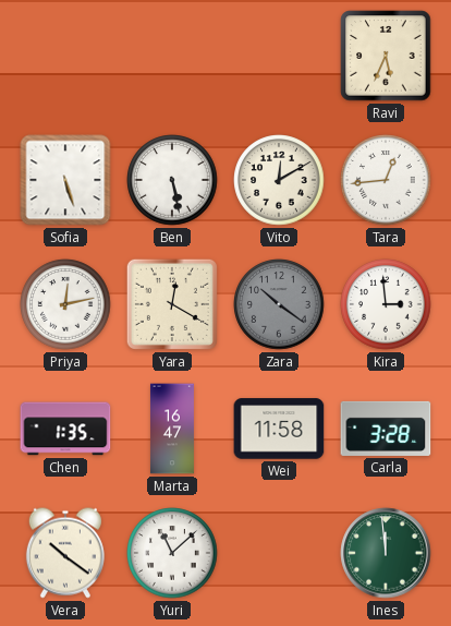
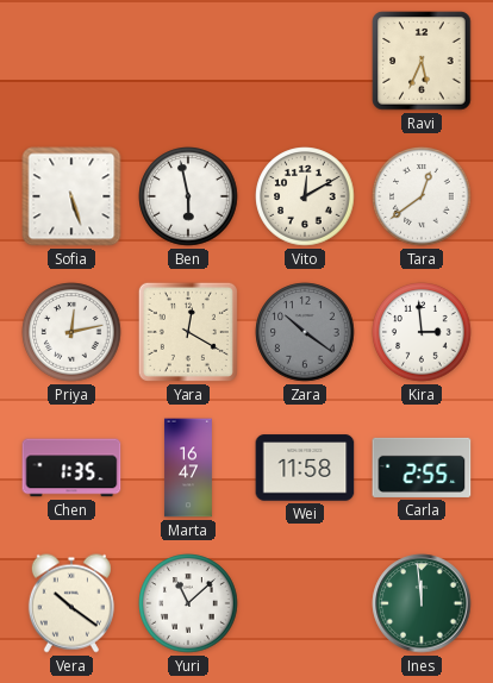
Ben: 5:28 -> 5:58 (188, 196)
Tara: 12:44 -> 12:39 (422, 196)
Carla: 3:28 -> 2:55 (422, 468)
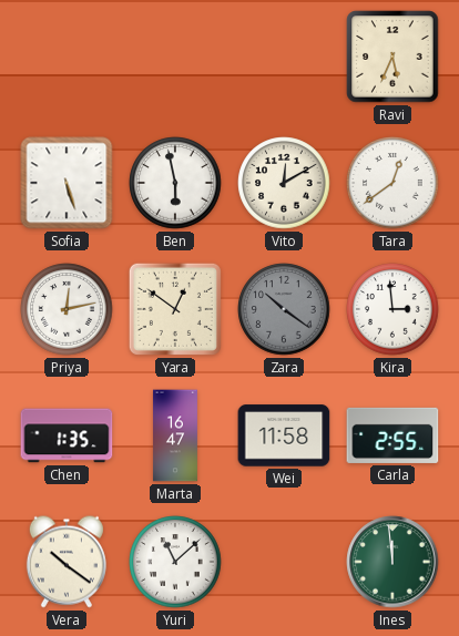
Yara: 12:20 -> 12:51 (175, 309)
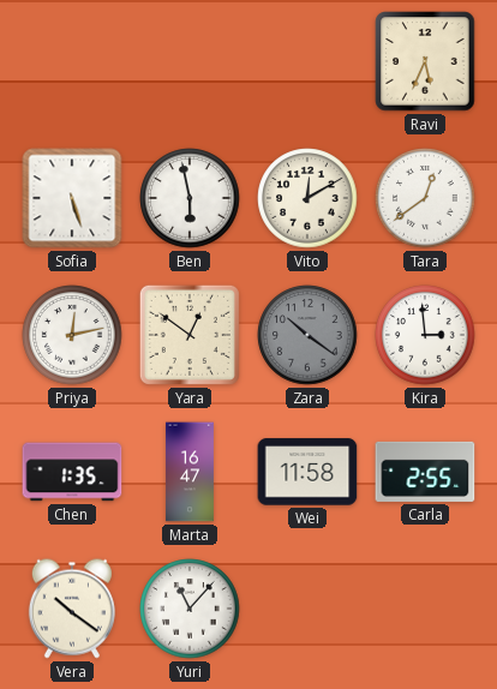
Yuri: 11:08 -> 11:07 (190, 609)
Ines: 11:59 -> none (392, 562)
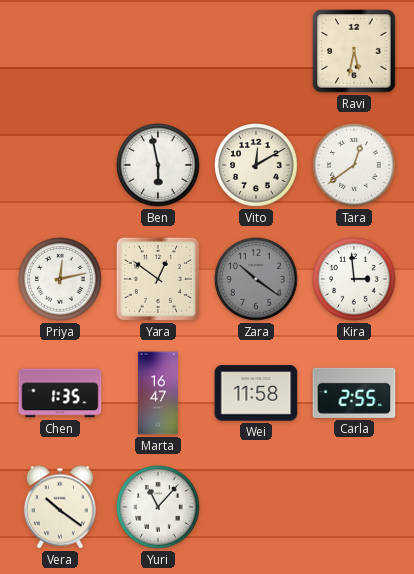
Ravi: 5:34 -> 5:32 (354, 51)
Sofia: 5:27 -> none (72, 198)
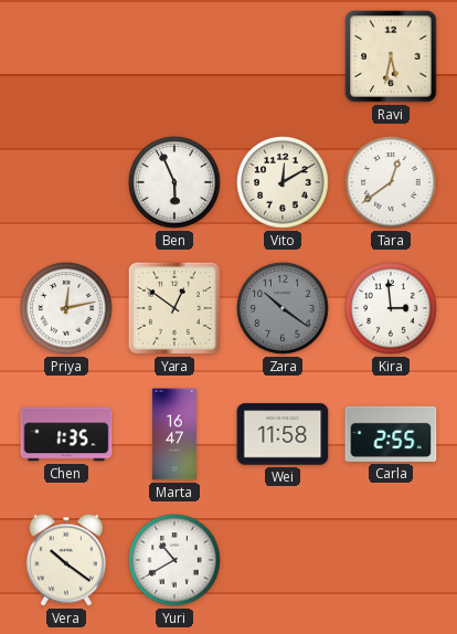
Ben: 5:58 -> 5:56 (174, 182)
Yuri: 11:07 -> 10:40 (174, 560)
